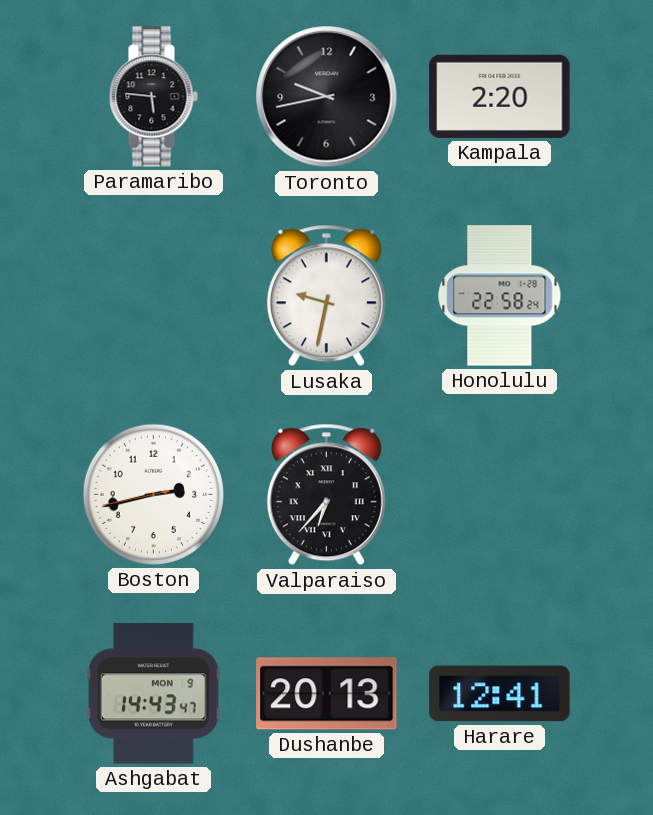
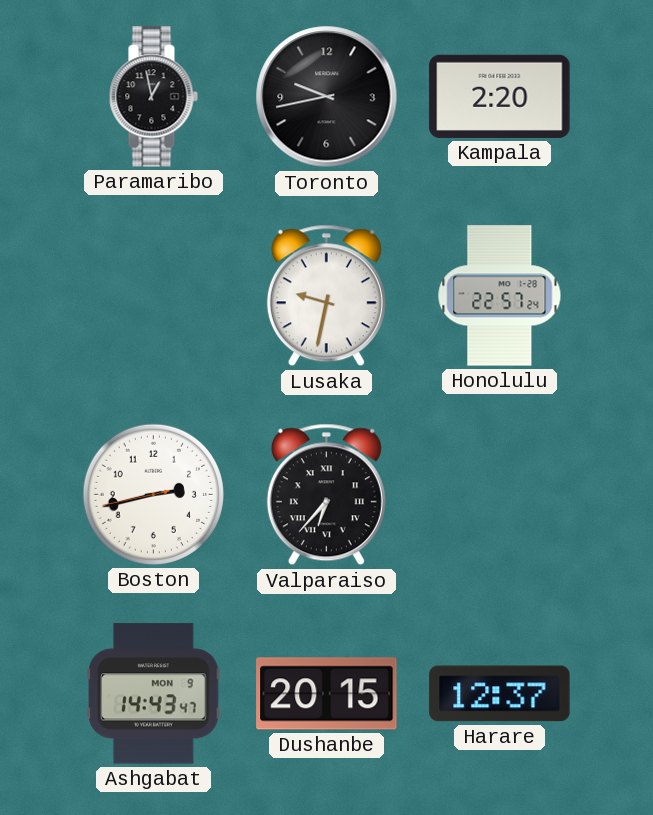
Paramaribo: 5:46 -> 12:58 (153, 97)
Honolulu: 22:58 -> 22:57 (500, 296)
Dushanbe: 20:13 -> 20:15 (327, 694)
Harare: 12:41 -> 12:37 (500, 694)
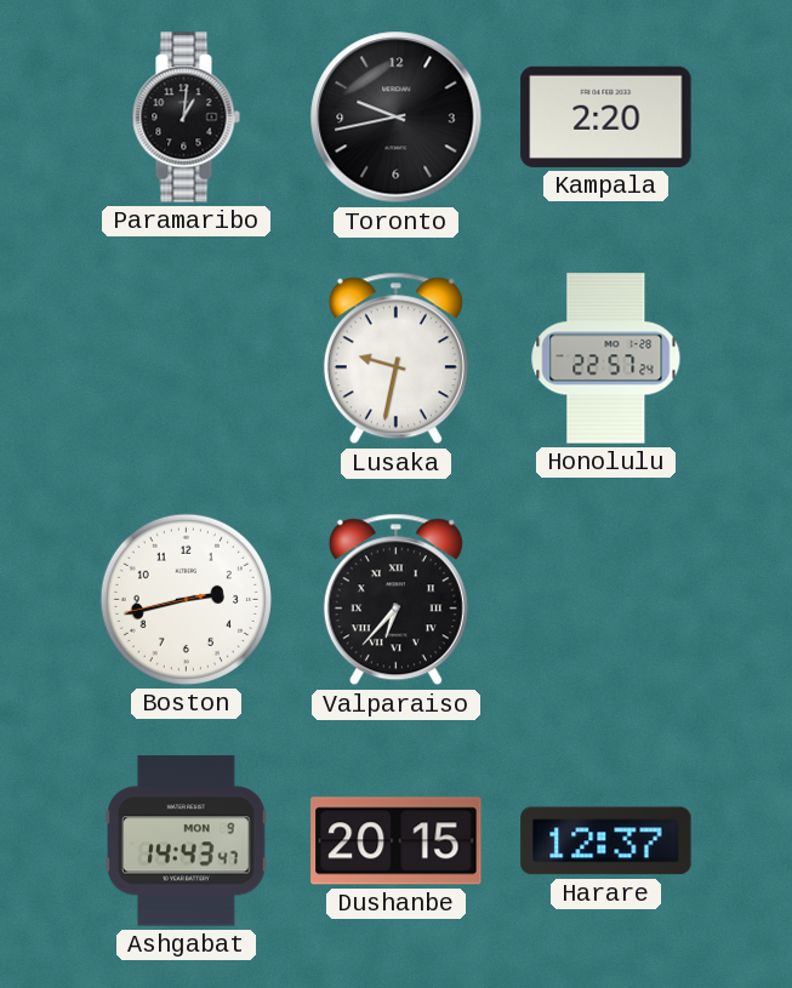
Paramaribo: 12:58 -> 1:01 (186, 118)
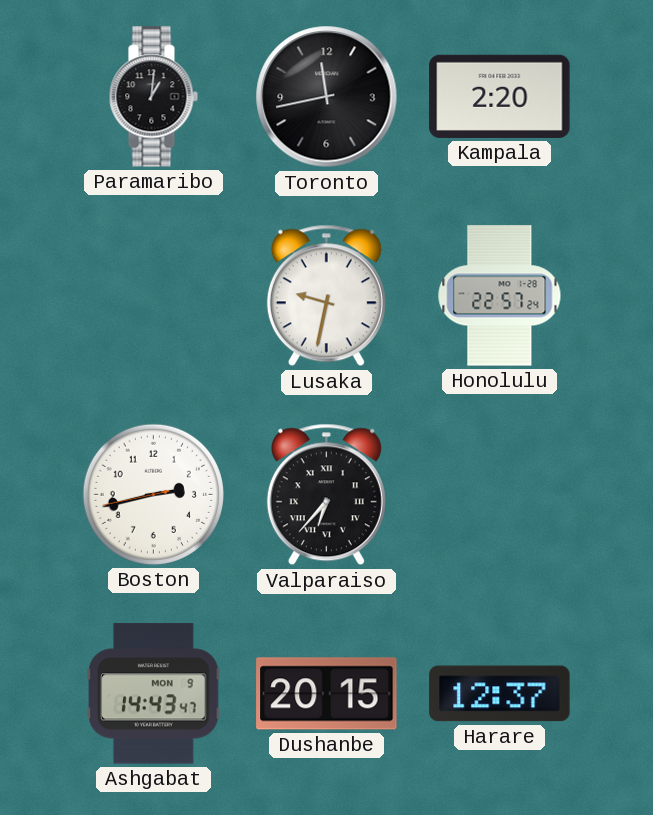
Toronto: 9:43 -> 11:43 (327, 97)
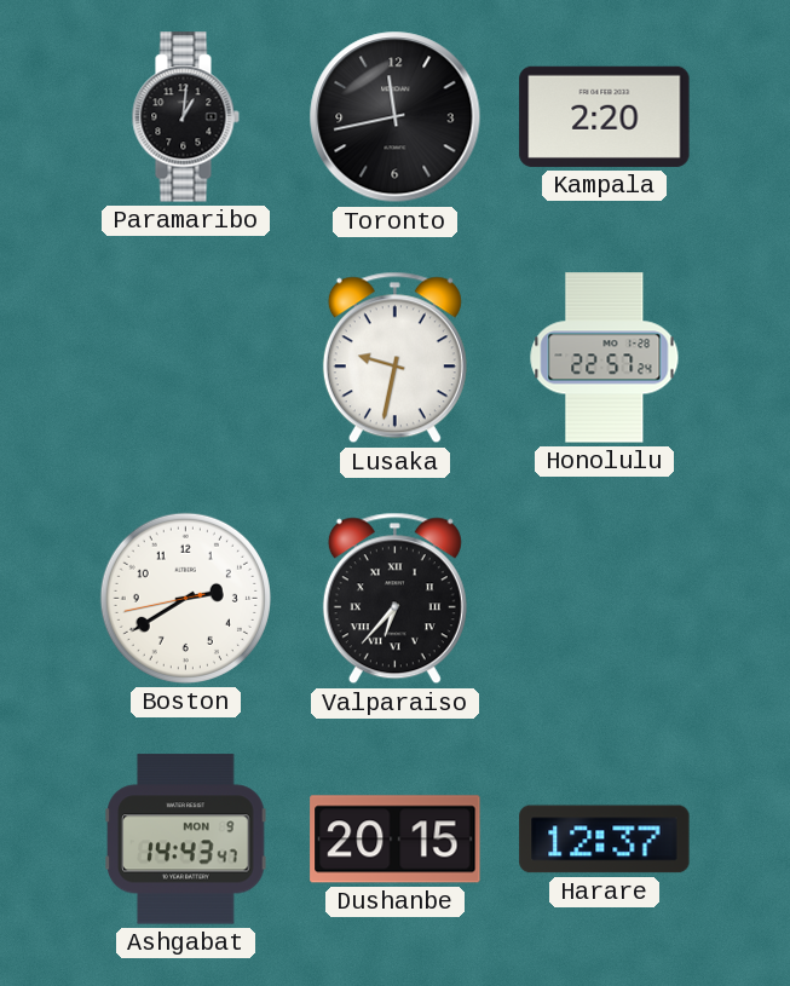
Boston: 2:42 -> 2:39 (185, 598)
